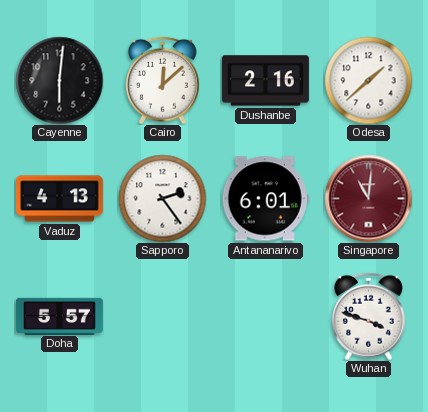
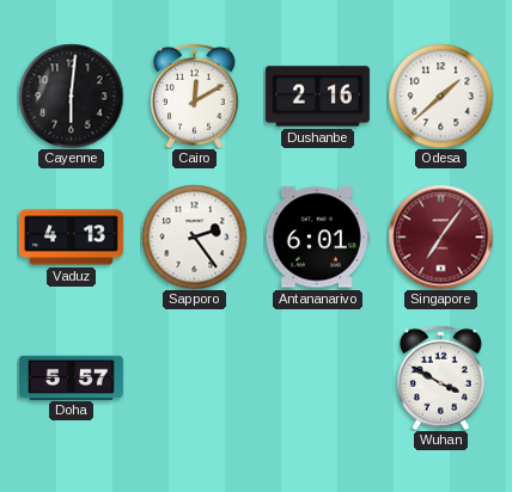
Cairo: 12:08 -> 12:10 (195, 96)
Singapore: 11:01 -> 7:06 (440, 236)
Wuhan: 3:48 -> 3:50 (441, 377)
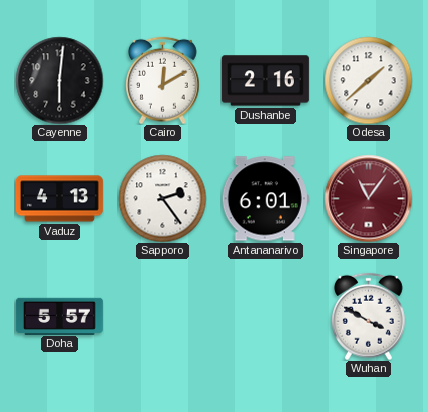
Singapore: 7:06 -> 11:06 (368, 198)
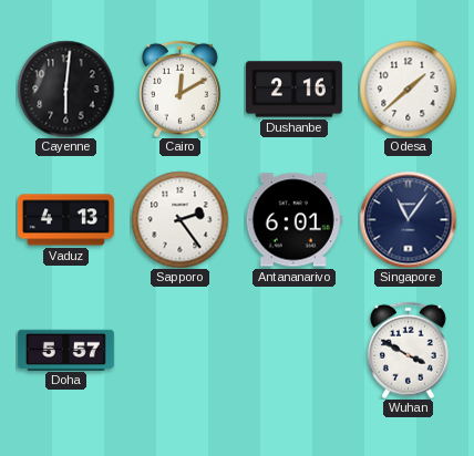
Singapore dial: burgundy -> navy (408, 219)
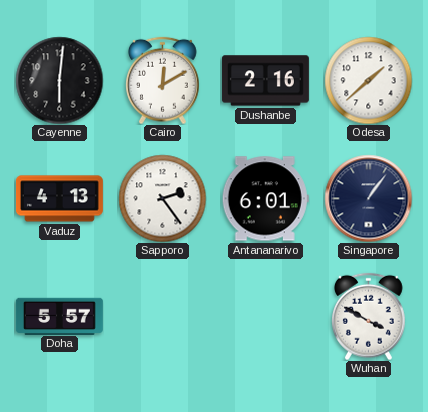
Singapore: 11:06 -> 1:06 (368, 198)
